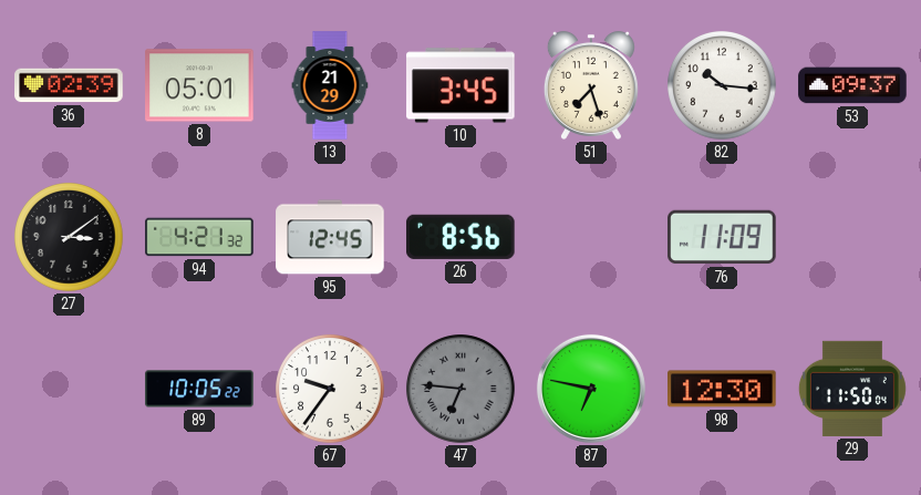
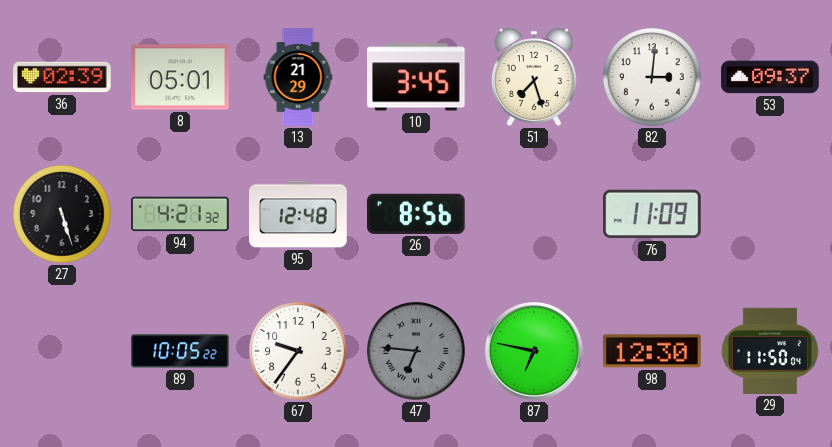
82: 10:16 -> 3:01 (652, 77)
27: 3:09 -> 5:27 (62, 214)
95: 12:45 -> 12:48 (298, 214)
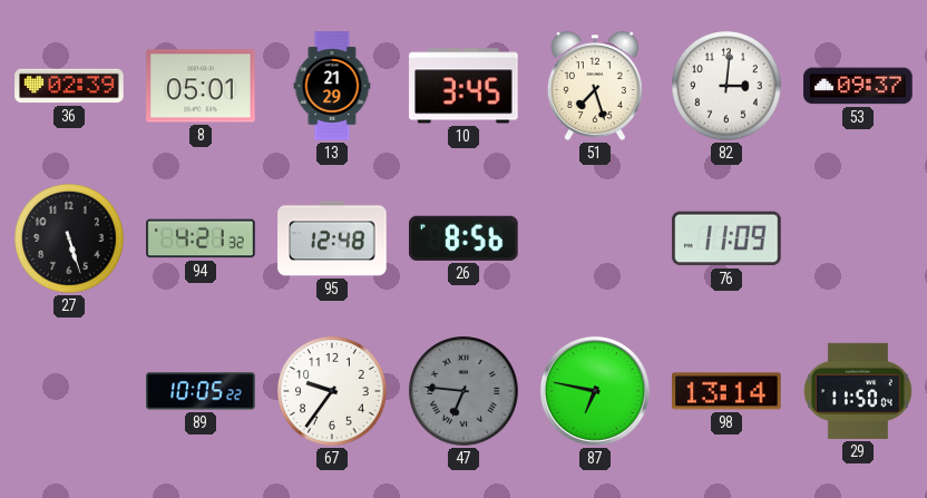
98: 12:30 -> 13:14 (726, 391)
